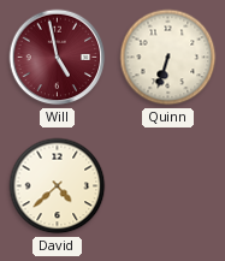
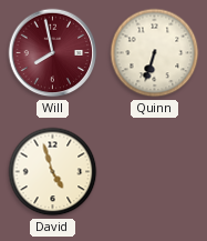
Will: 4:58 -> 7:58 (53, 53)
David: 4:38 -> 4:57 (53, 172)
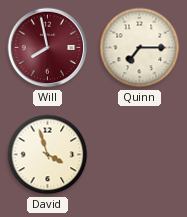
Quinn: 6:33 -> 7:15 (140, 48)
David: 4:57 -> 3:57 (48, 155)
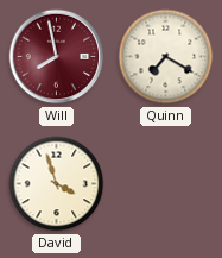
Quinn: 7:15 -> 7:20 (166, 57)
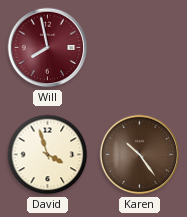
Quinn: 7:20 -> none (166, 57)
Karen: none -> 10:24 (140, 155)
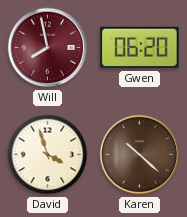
Gwen: none -> 06:20 (140, 48)
Karen: 10:24 -> 10:22 (140, 155)
